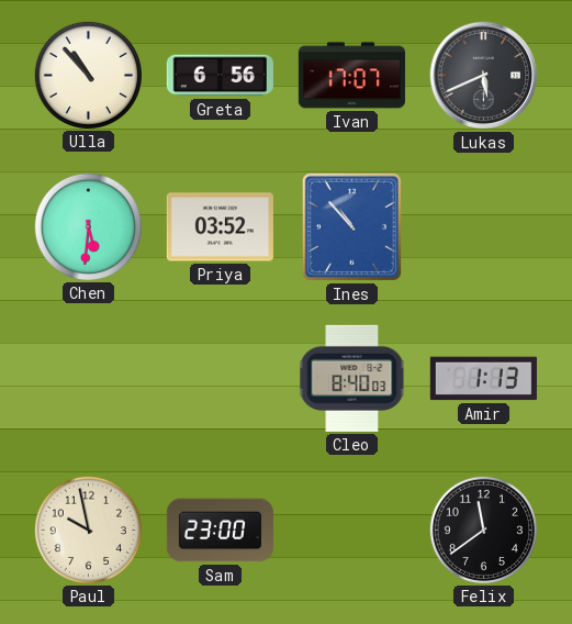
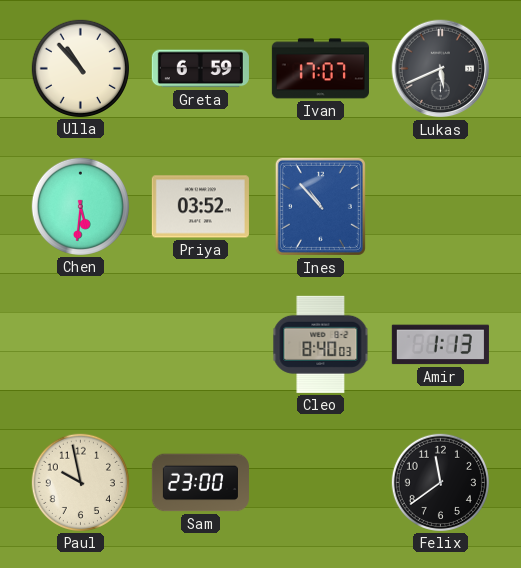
Greta: 6:56 -> 6:59 (200, 69)
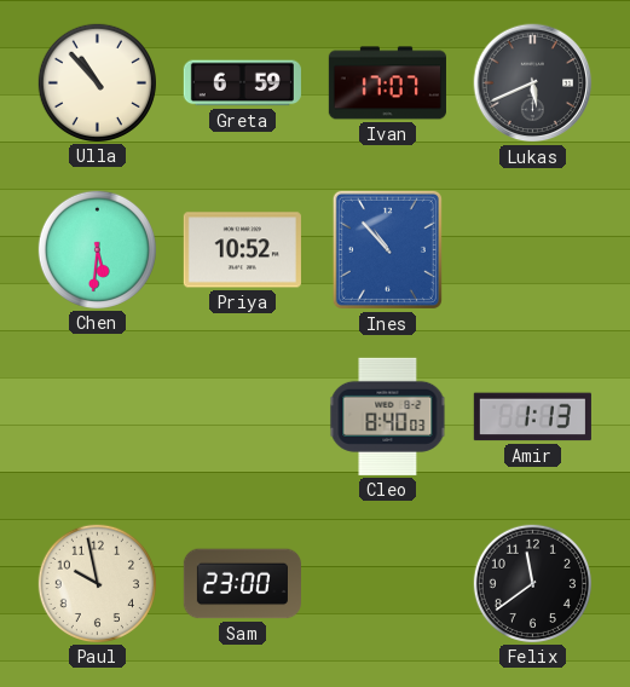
Priya: 03:52 -> 10:52 (242, 250)
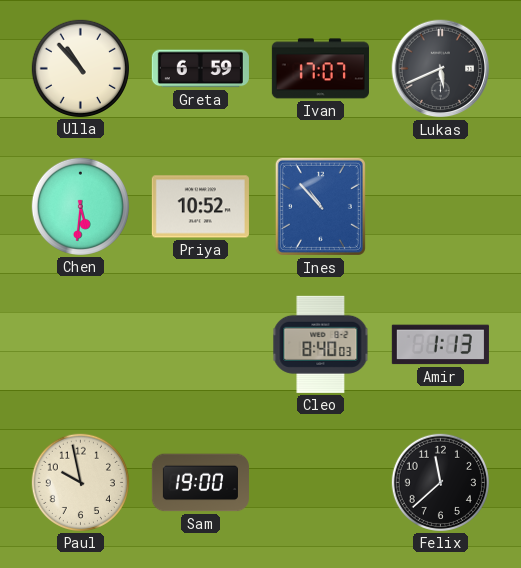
Sam: 23:00 -> 19:00 (200, 483)
Felix: 11:39 -> 11:38 (440, 482)
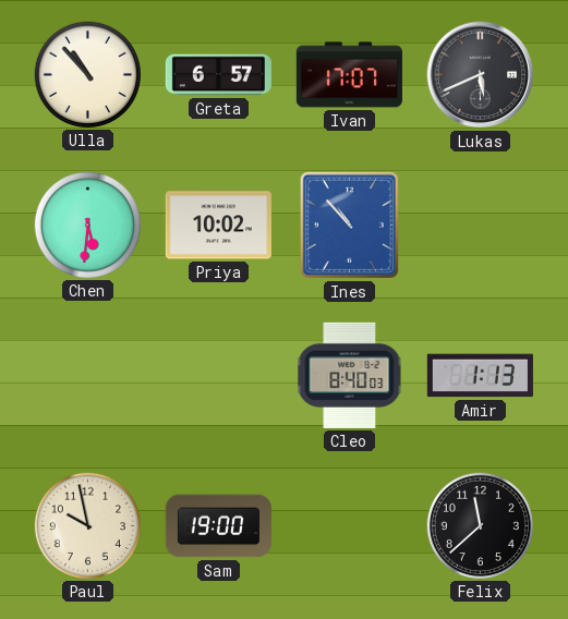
Greta: 6:59 -> 6:57 (218, 75)
Priya: 10:52 -> 10:02 (218, 226)
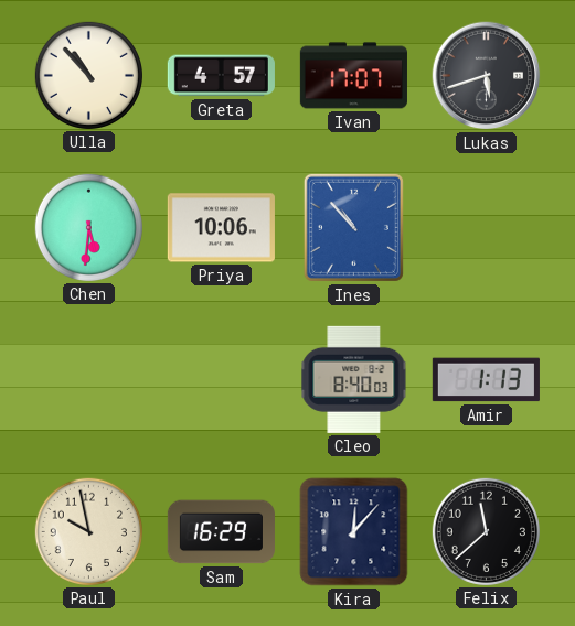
Greta: 6:57 -> 4:57 (221, 76)
Lukas: 5:41 -> 5:42 (487, 76)
Priya: 10:02 -> 10:06 (221, 228)
Sam: 19:00 -> 16:29 (221, 532)
Kira: none -> 12:07 (354, 532)
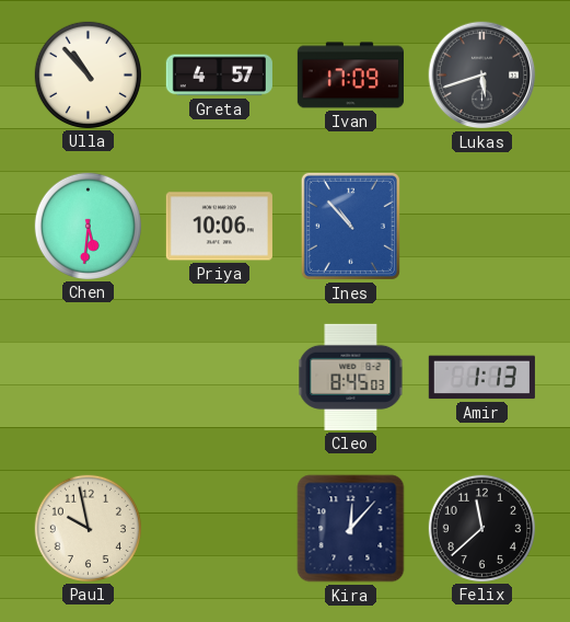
Ivan: 17:07 -> 17:09 (350, 76)
Cleo: 8:40 -> 8:45 (351, 377)
Sam: 16:29 -> none (221, 532)
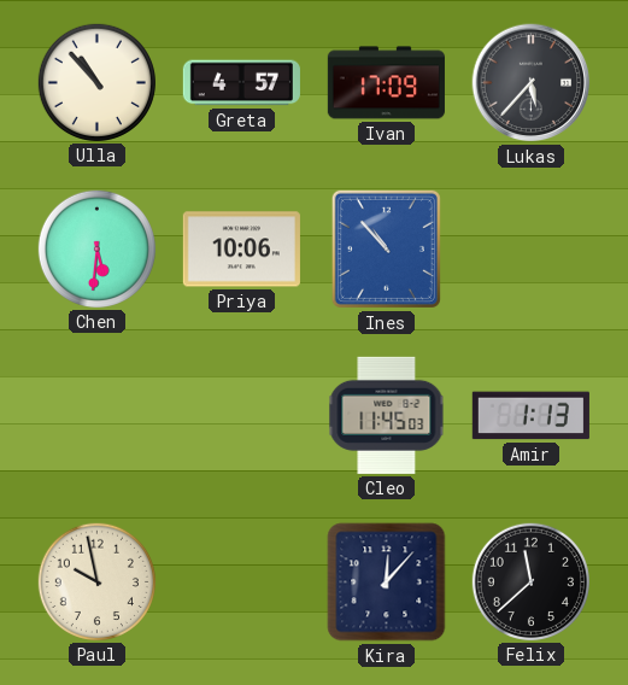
Lukas: 5:42 -> 5:37 (532, 83)
Cleo: 8:45 -> 11:45 (387, 415)
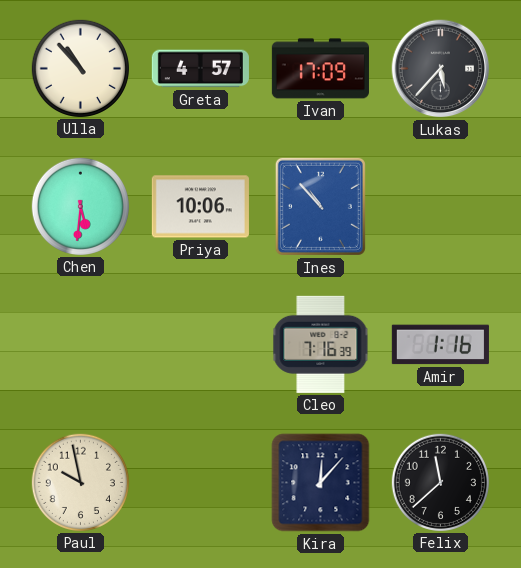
Cleo: 11:45 -> 7:16 (321, 344)
Amir: 1:13 -> 1:16 (440, 345)
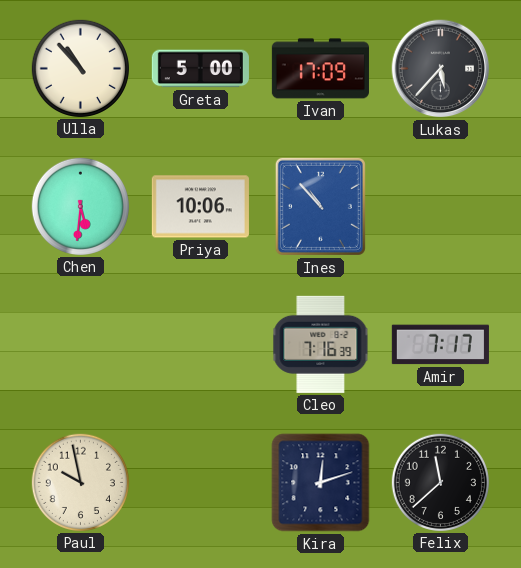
Greta: 4:57 -> 5:00 (200, 69)
Amir: 1:16 -> 7:17 (440, 345)
Kira: 12:07 -> 12:12 (321, 483)
